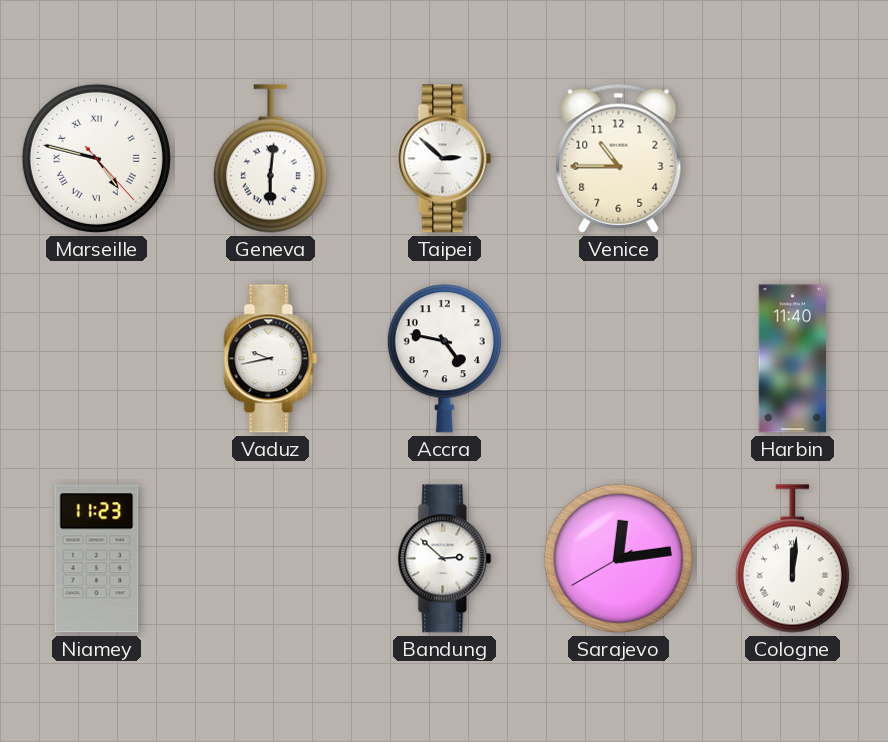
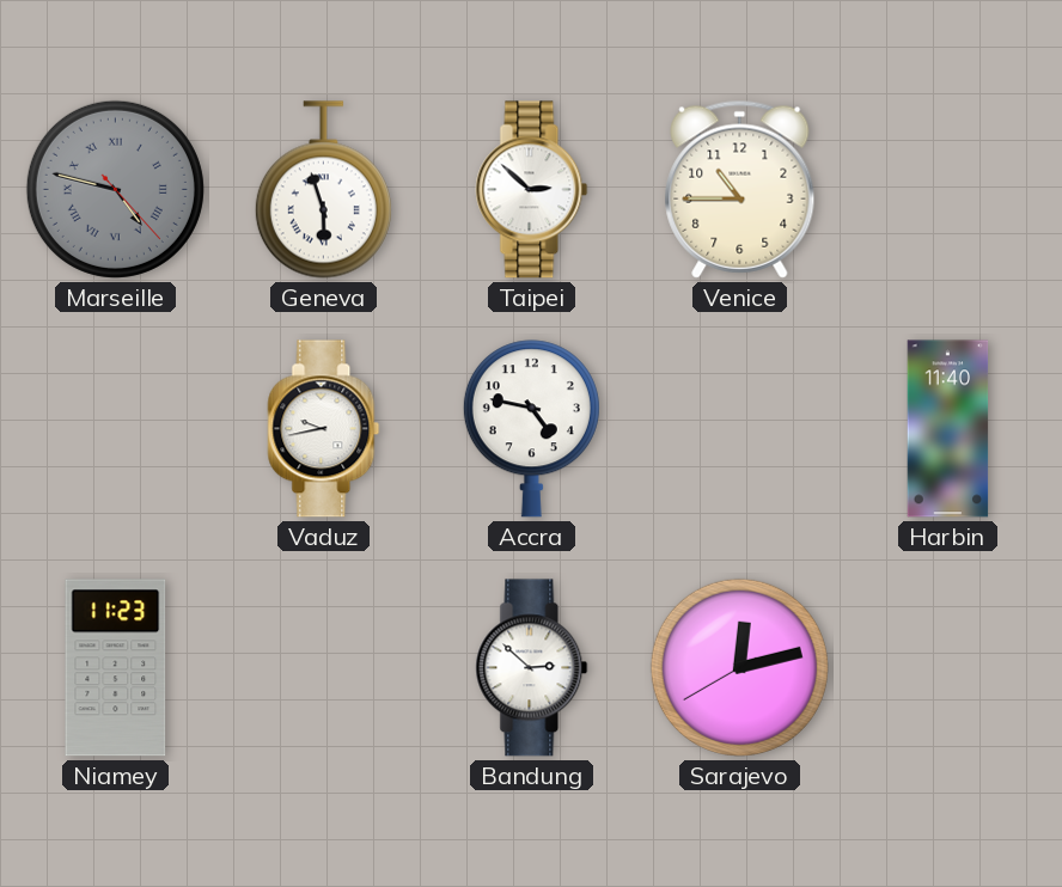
Marseille dial: white -> grey (115, 189)
Geneva: 6:01 -> 5:57 (323, 190)
Sarajevo: 12:13 -> 12:12 (739, 667)
Cologne: 12:01 -> none (792, 559)
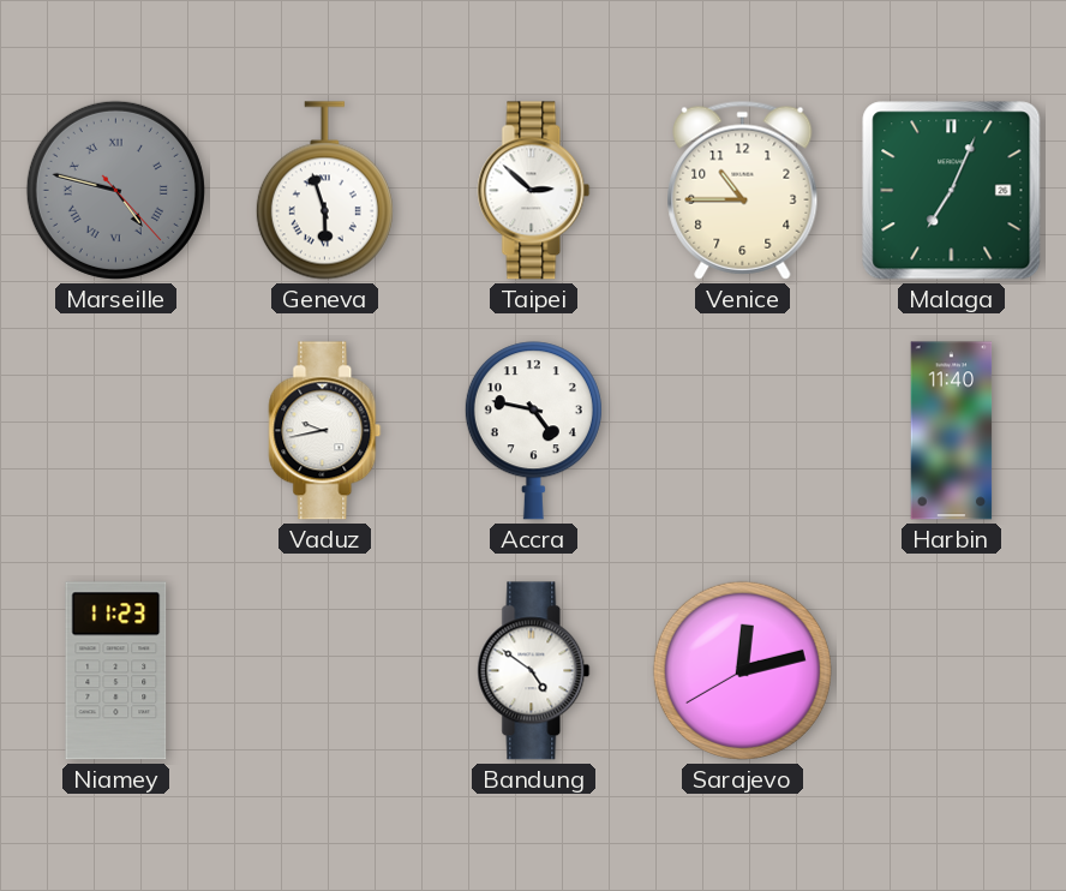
Malaga: none -> 7:04 (952, 191)
Bandung: 2:52 -> 4:51 (534, 671)
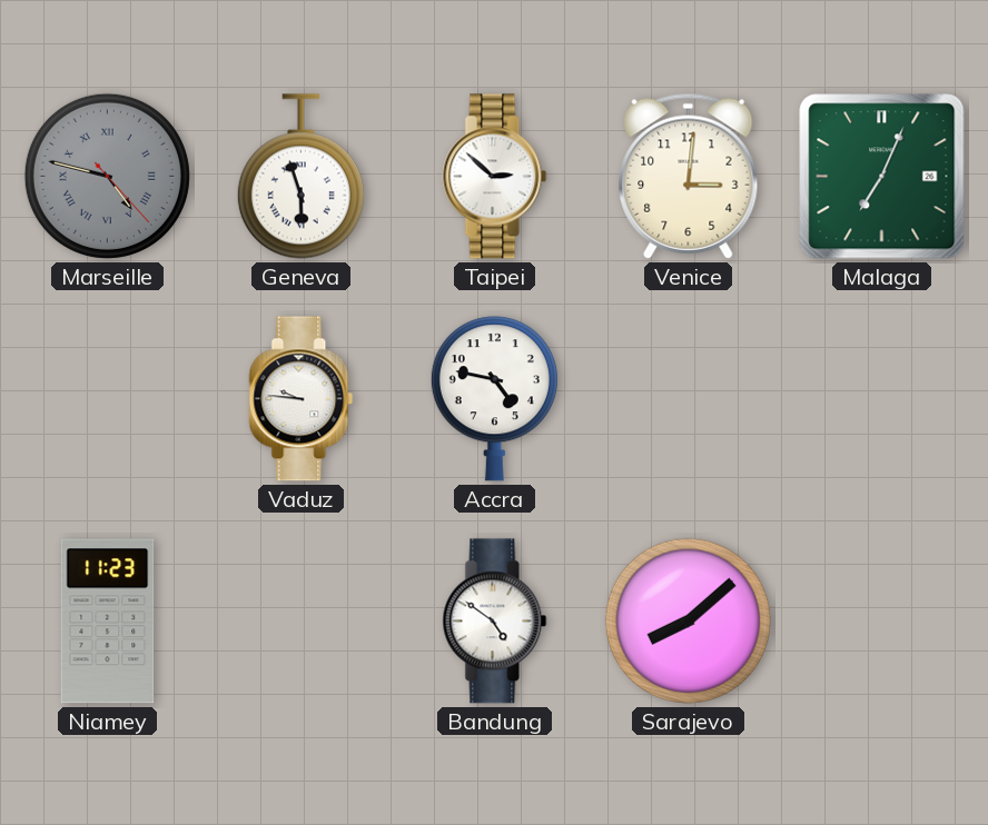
Venice: 10:45 -> 3:01 (689, 176)
Vaduz: 9:43 -> 9:46 (302, 399)
Harbin: 11:40 -> none (952, 431)
Sarajevo: 12:12 -> 8:08 (688, 620)
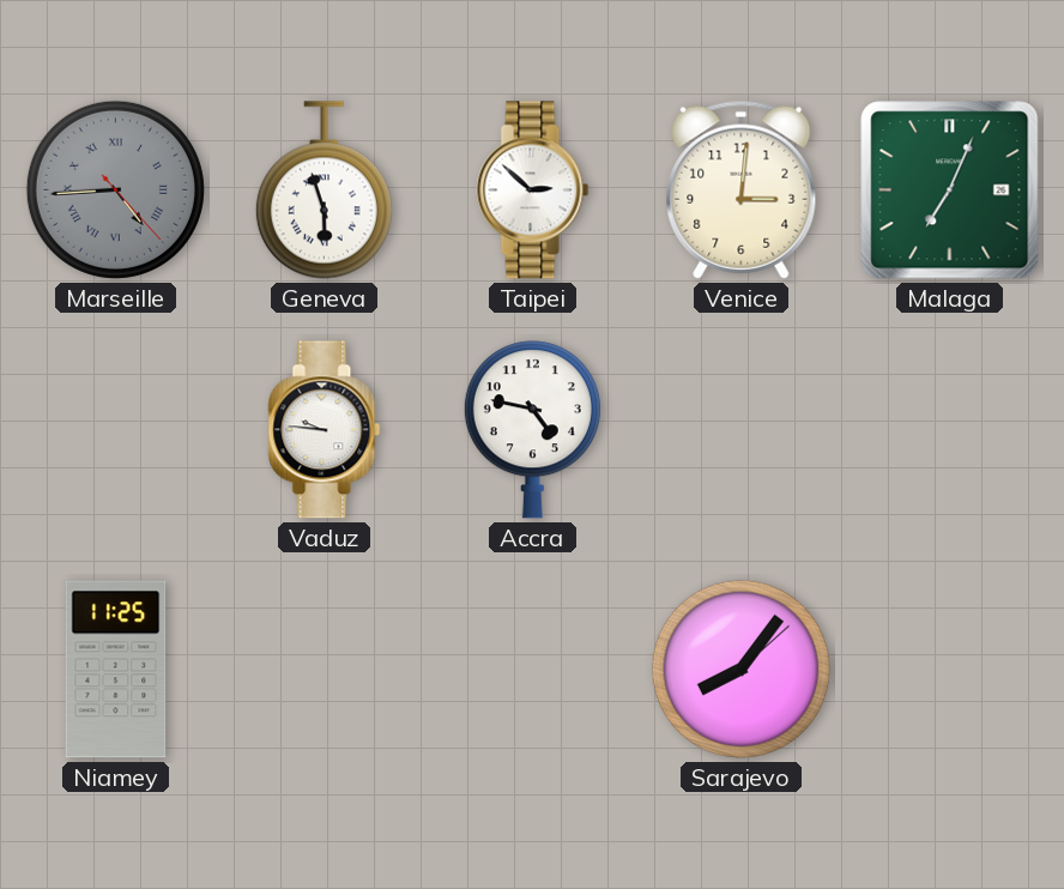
Marseille: 4:47 -> 4:44 (115, 189)
Niamey: 11:23 -> 11:25 (116, 670)
Bandung: 4:51 -> none (495, 622)
Sarajevo: 8:08 -> 8:06 (740, 669)
